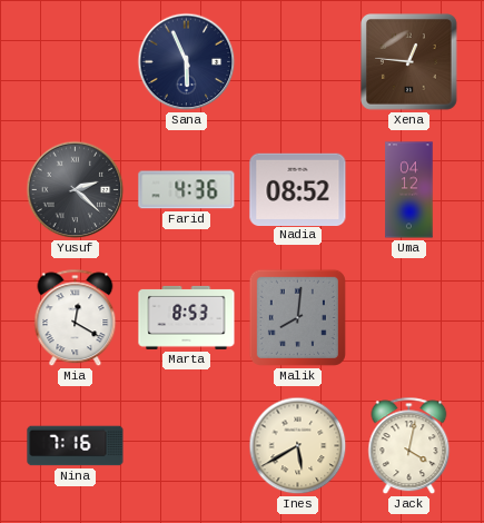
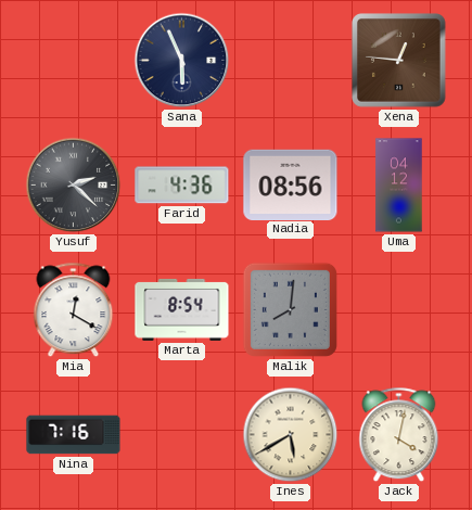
Nadia: 08:52 -> 08:56 (291, 184)
Marta: 8:53 -> 8:54 (182, 309)
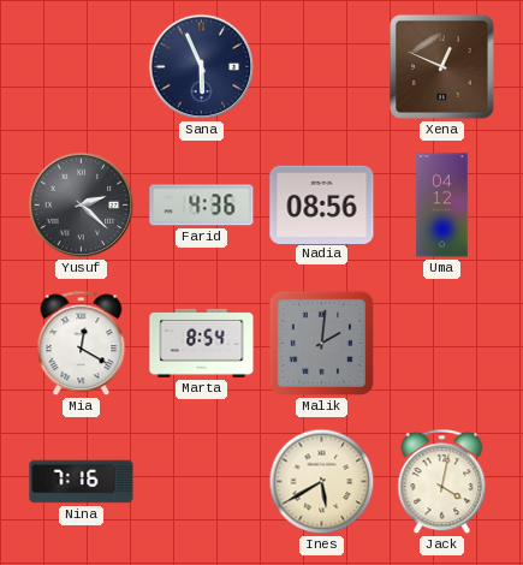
Xena: 12:46 -> 12:49 (442, 67)
Malik: 8:01 -> 2:01 (321, 343)
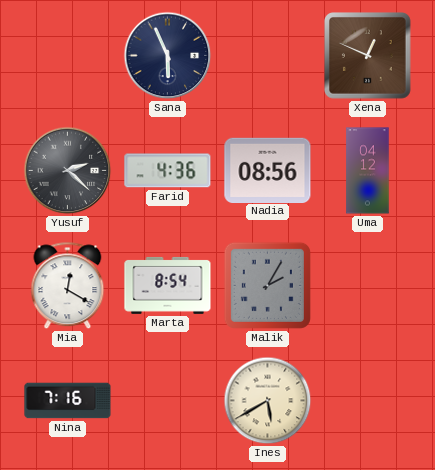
Malik: 2:01 -> 2:05 (267, 285)
Jack: 4:02 -> none (442, 482)
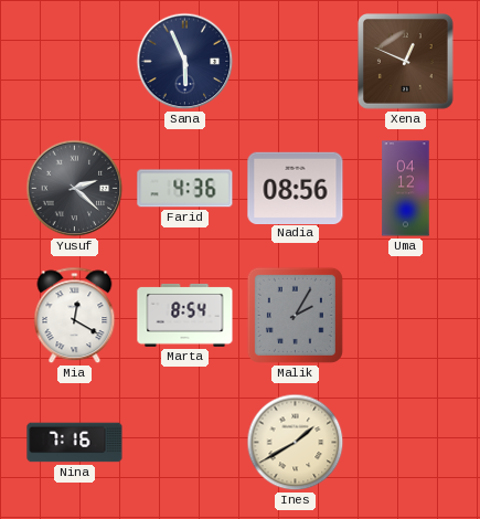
Ines: 5:40 -> 1:40 (296, 443)
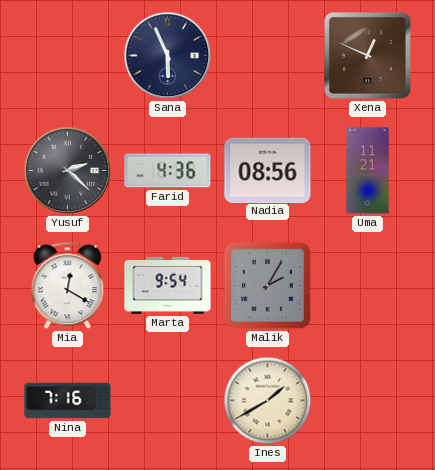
Uma: 04:12 -> 11:21 (368, 171)
Marta: 8:54 -> 9:54 (168, 285)
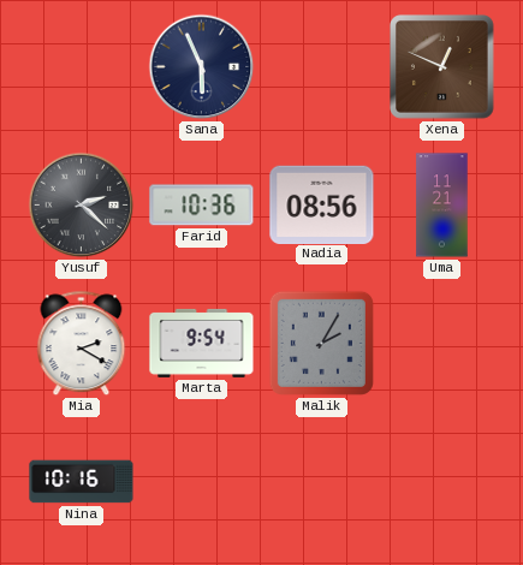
Farid: 4:36 -> 10:36 (202, 206)
Mia: 12:20 -> 2:20 (82, 344)
Nina: 7:16 -> 10:16 (82, 482)
Ines: 1:40 -> none (268, 401)
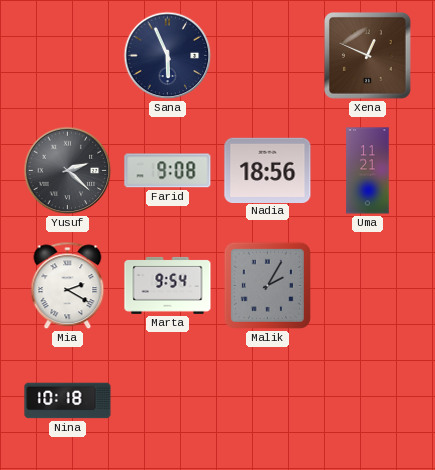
Farid: 10:36 -> 9:08 (168, 171)
Nadia: 08:56 -> 18:56 (268, 170)
Nina: 10:16 -> 10:18 (68, 401)
